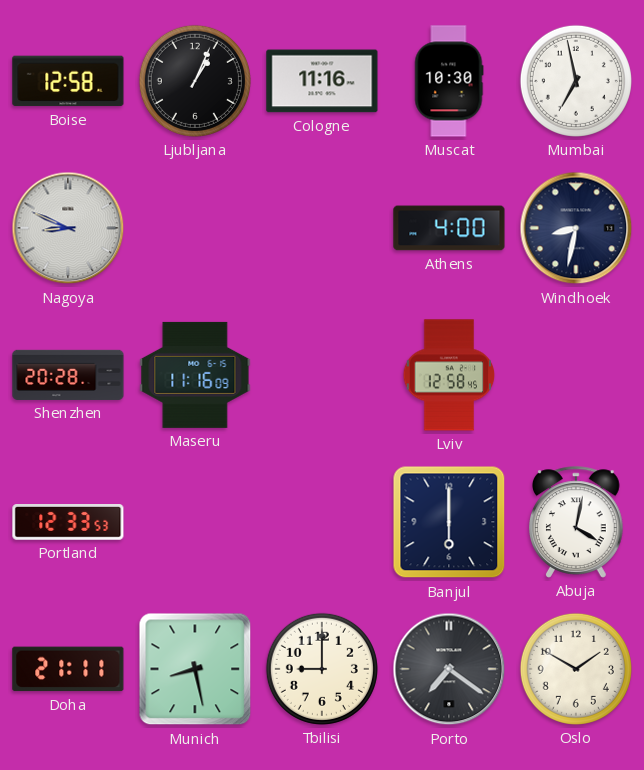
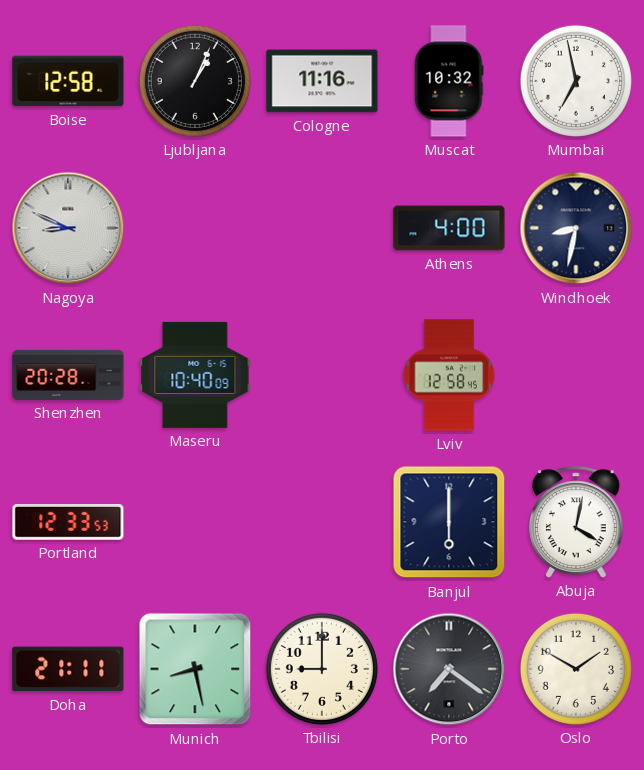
Muscat: 10:30 -> 10:32 (449, 81)
Maseru: 11:16 -> 10:40 (195, 375)
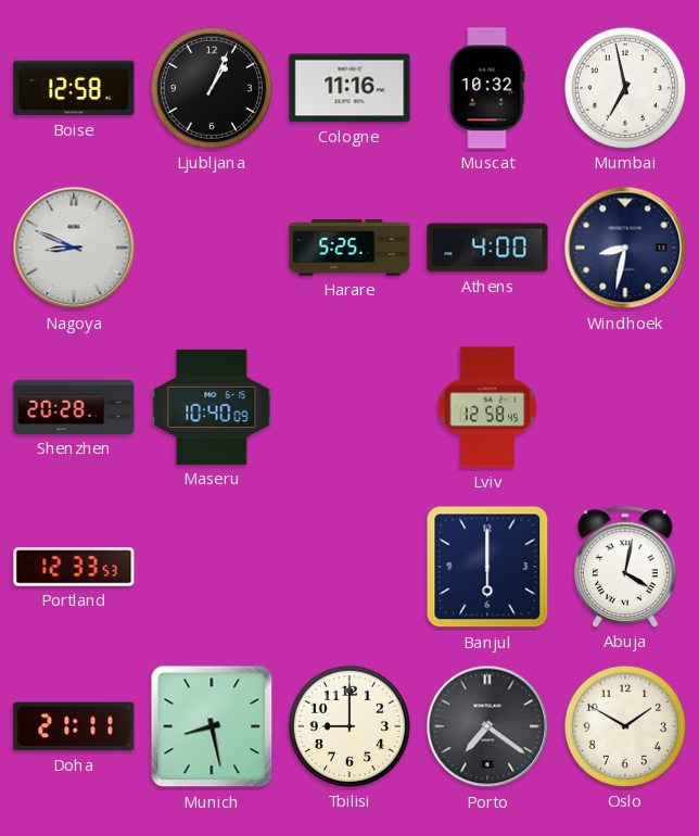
Harare: none -> 5:25 (349, 248)
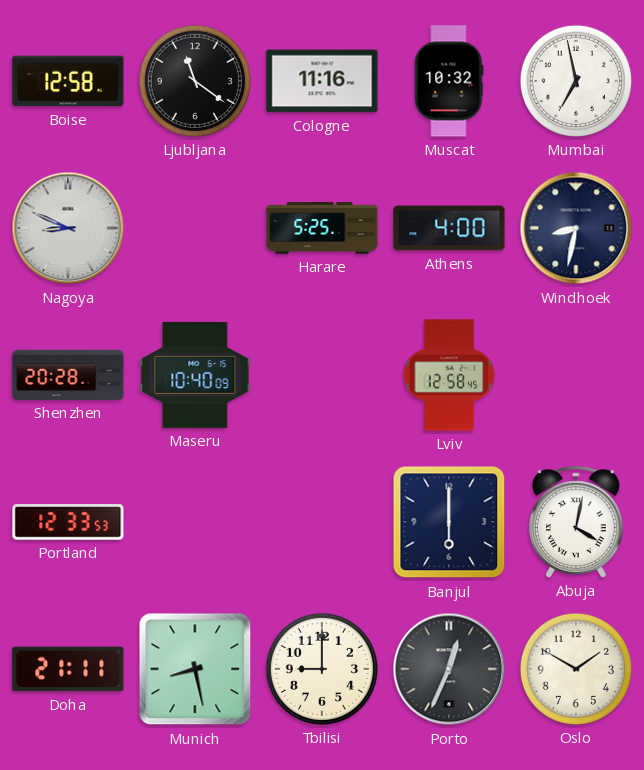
Ljubljana: 1:04 -> 11:21 (195, 81)
Porto: 7:21 -> 12:34 (449, 669)
